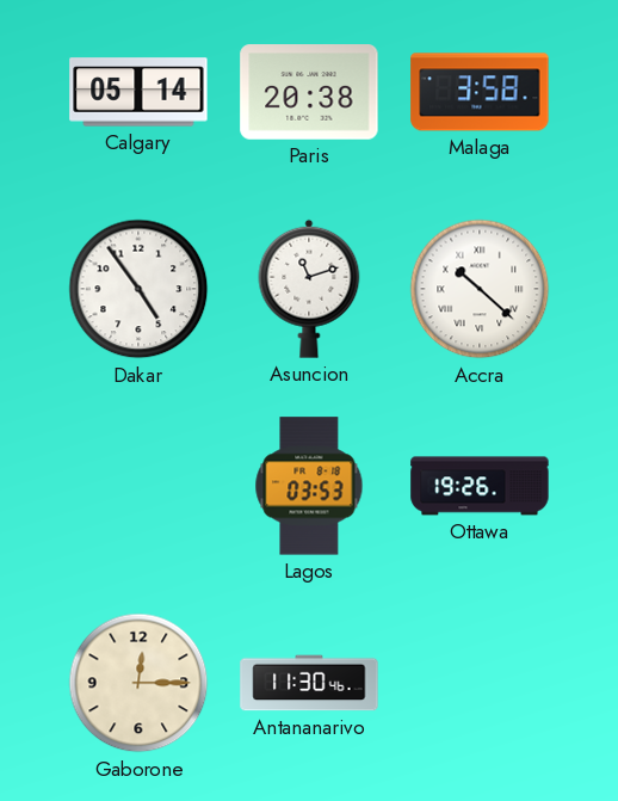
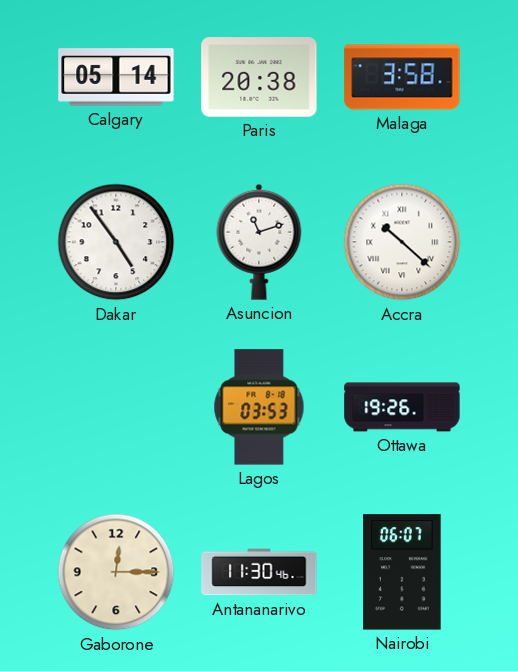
Nairobi: none -> 06:07 (402, 572)
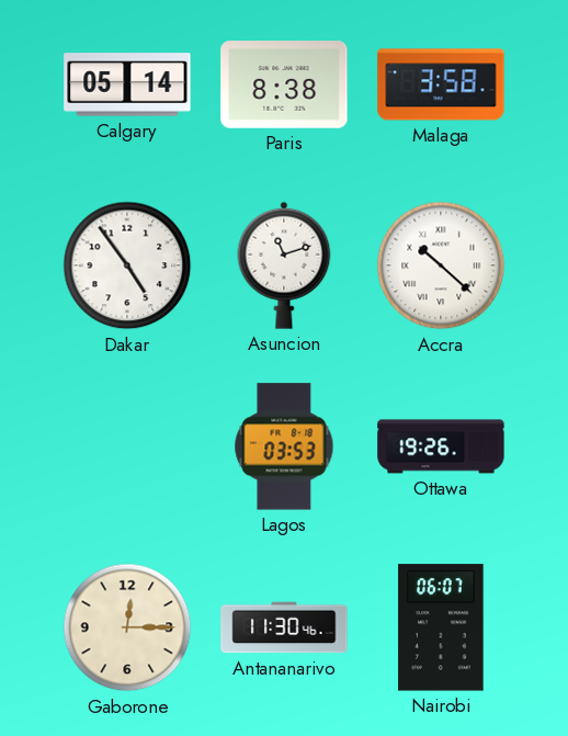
Paris: 20:38 -> 8:38 (284, 84)
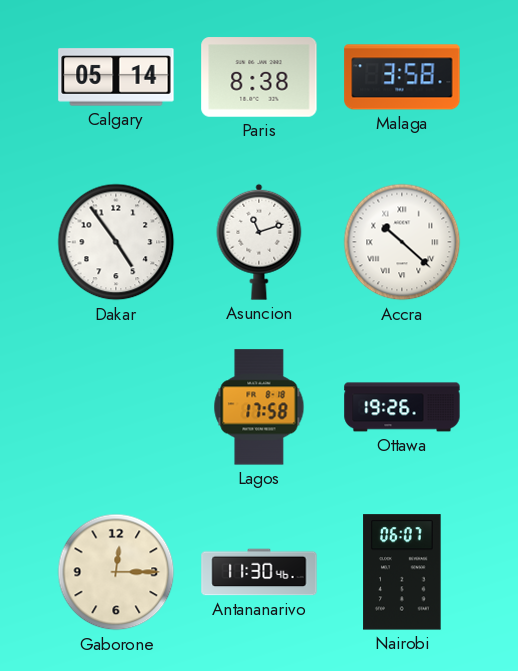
Lagos: 03:53 -> 17:58 (259, 407)
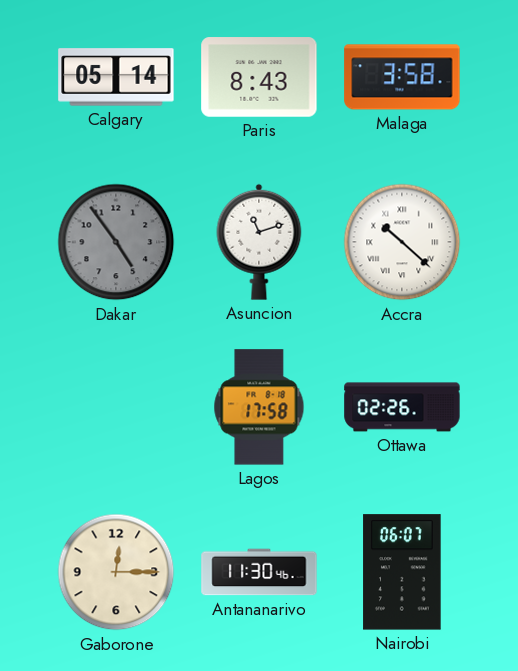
Paris: 8:38 -> 8:43 (259, 77)
Dakar dial: white -> grey (116, 242)
Ottawa: 19:26 -> 02:26 (402, 407)
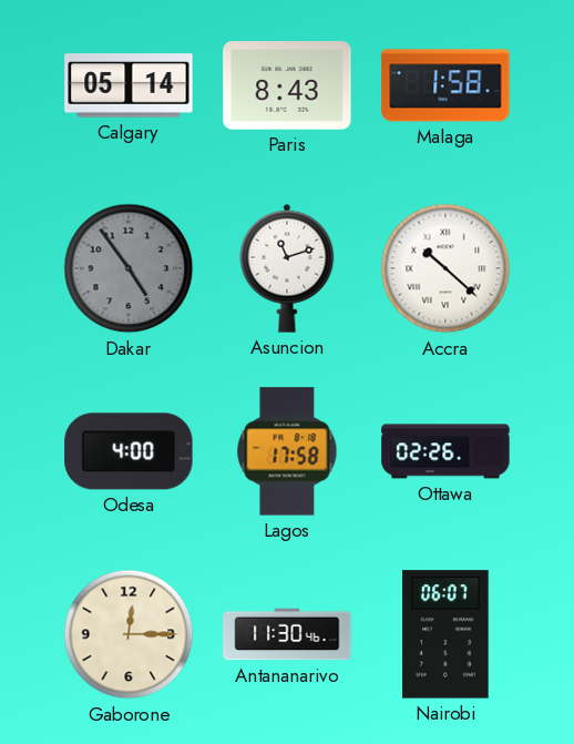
Malaga: 3:58 -> 1:58 (445, 85)
Odesa: none -> 4:00 (129, 451)
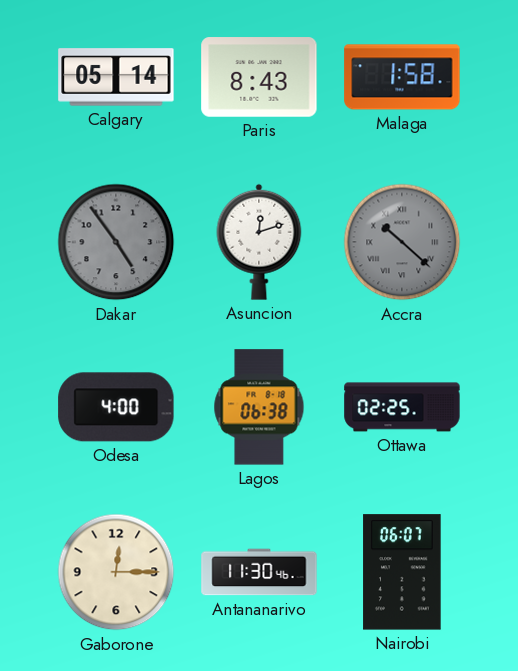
Asuncion: 11:12 -> 12:12 (259, 242)
Accra dial: white -> grey (402, 242)
Lagos: 17:58 -> 06:38 (259, 407)
Ottawa: 02:26 -> 02:25 (402, 407)
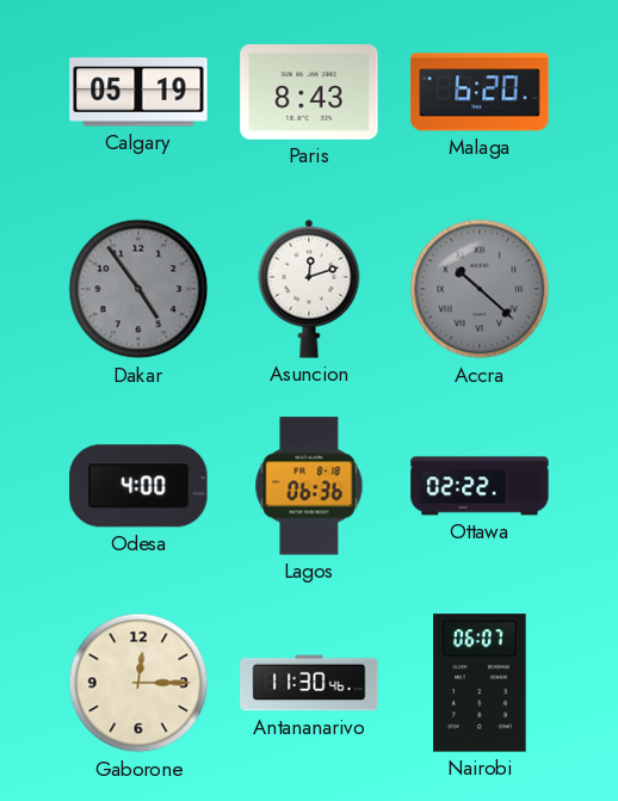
Calgary: 05:14 -> 05:19 (138, 92)
Malaga: 1:58 -> 6:20 (480, 92)
Lagos: 06:38 -> 06:36 (309, 486)
Ottawa: 02:25 -> 02:22 (480, 486)
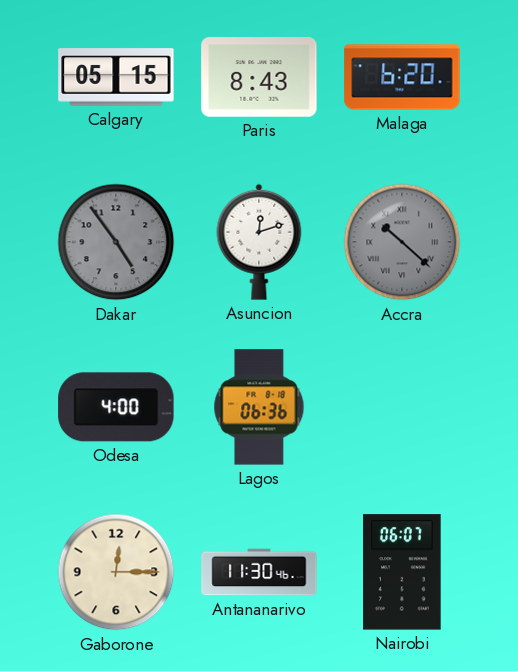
Calgary: 05:19 -> 05:15 (116, 77)
Ottawa: 02:22 -> none (480, 486)
